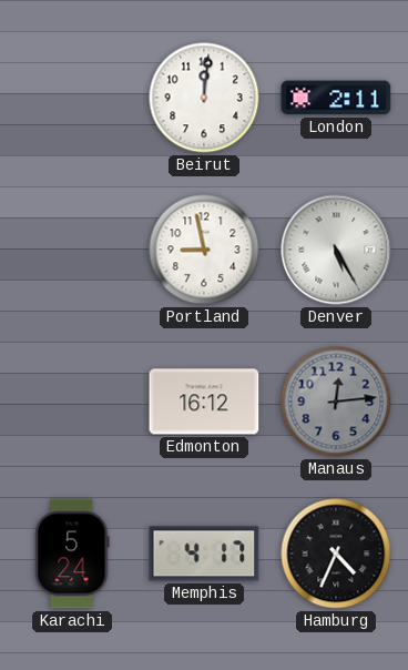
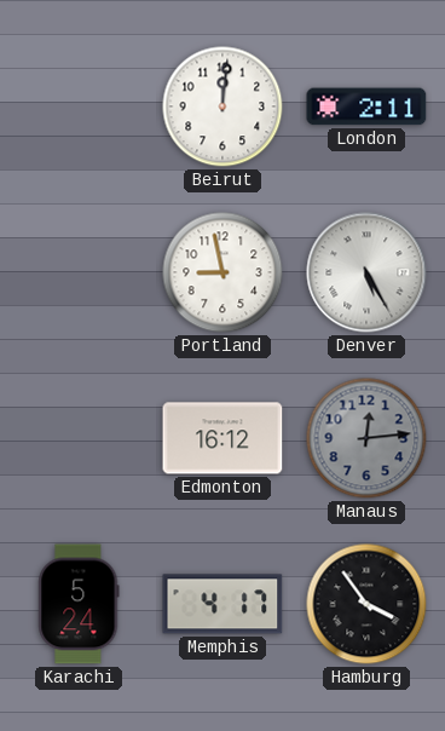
Hamburg: 4:34 -> 3:54 (366, 604)
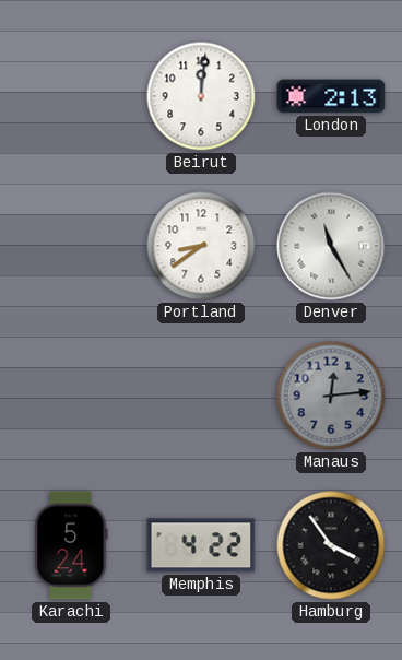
London: 2:11 -> 2:13 (331, 96)
Portland: 8:58 -> 8:39 (201, 246)
Denver: 5:25 -> 11:25 (331, 246)
Edmonton: 16:12 -> none (223, 438)
Memphis: 4:17 -> 4:22 (201, 545)
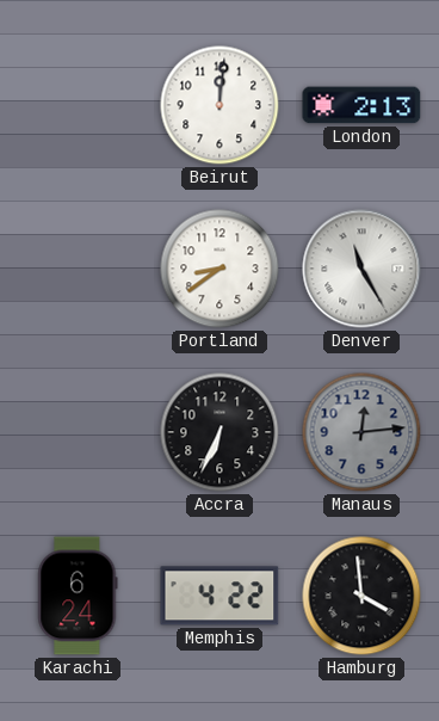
Accra: none -> 6:34 (219, 432)
Karachi: 5:24 -> 6:24 (78, 596)
Hamburg: 3:54 -> 3:59 (361, 596)
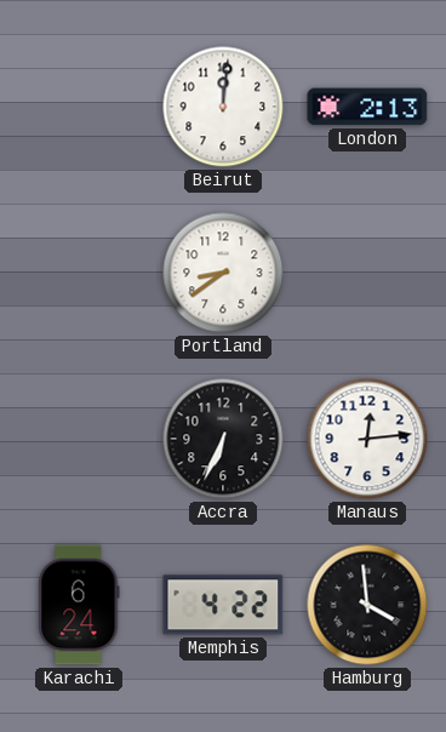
Denver: 11:25 -> none (361, 269)
Manaus dial: grey -> white (367, 439)
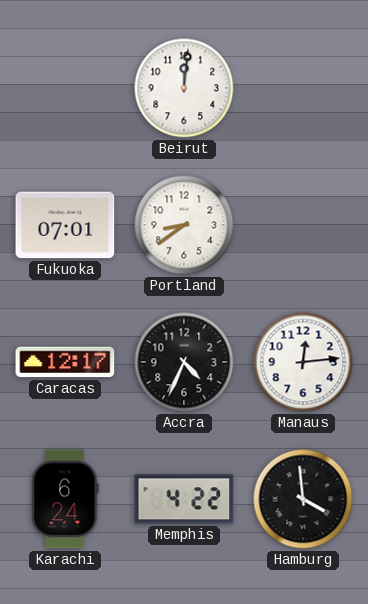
London: 2:13 -> none (367, 107)
Fukuoka: none -> 07:01 (65, 225)
Caracas: none -> 12:17 (65, 362)
Accra: 6:34 -> 4:34 (184, 362)
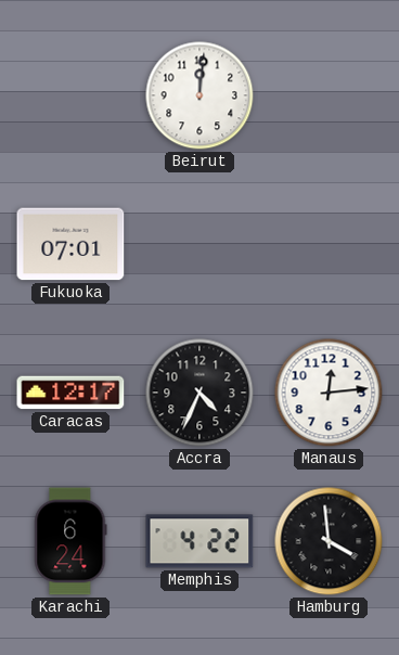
Portland: 8:39 -> none (184, 225)
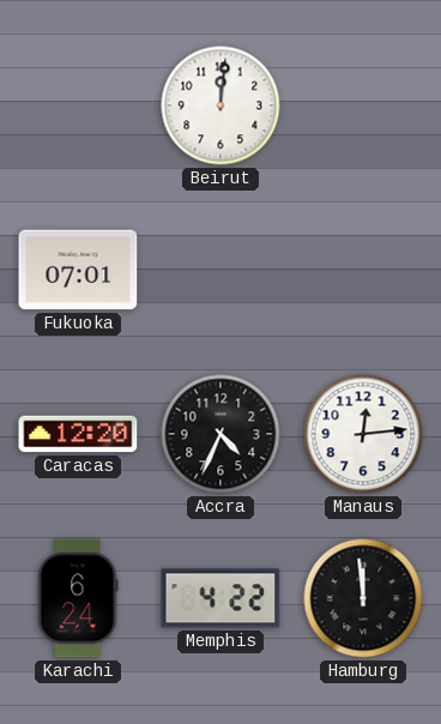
Caracas: 12:17 -> 12:20 (78, 434)
Hamburg: 3:59 -> 11:59 (363, 598)
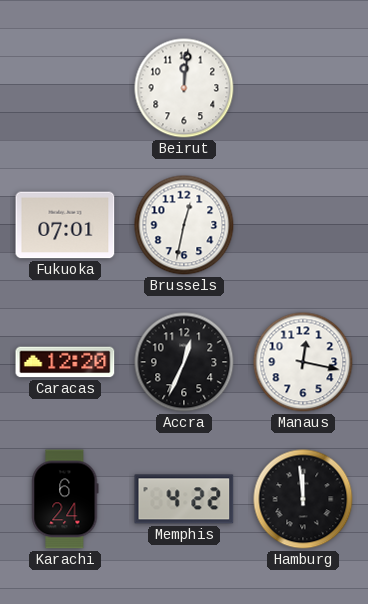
Brussels: none -> 12:32 (184, 225)
Accra: 4:34 -> 12:34 (184, 362)
Manaus: 12:14 -> 12:17 (303, 362)
